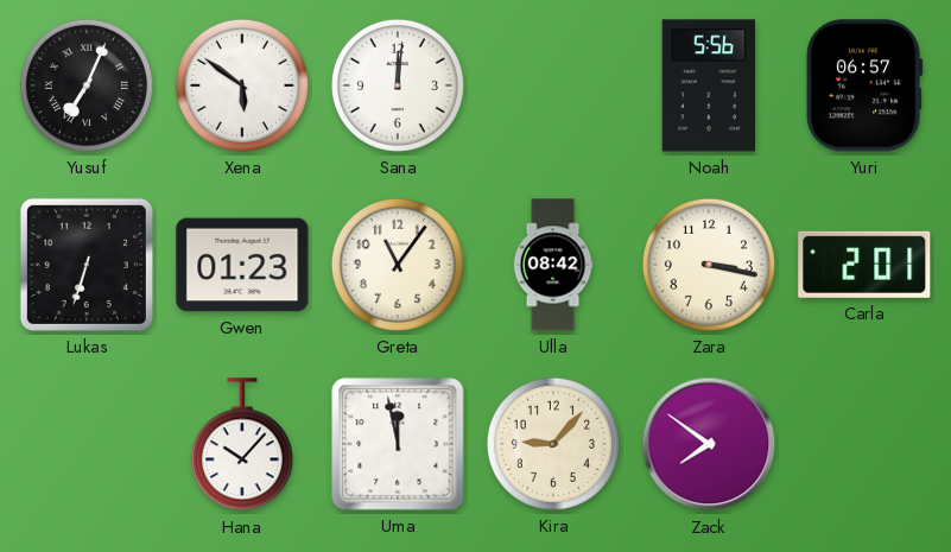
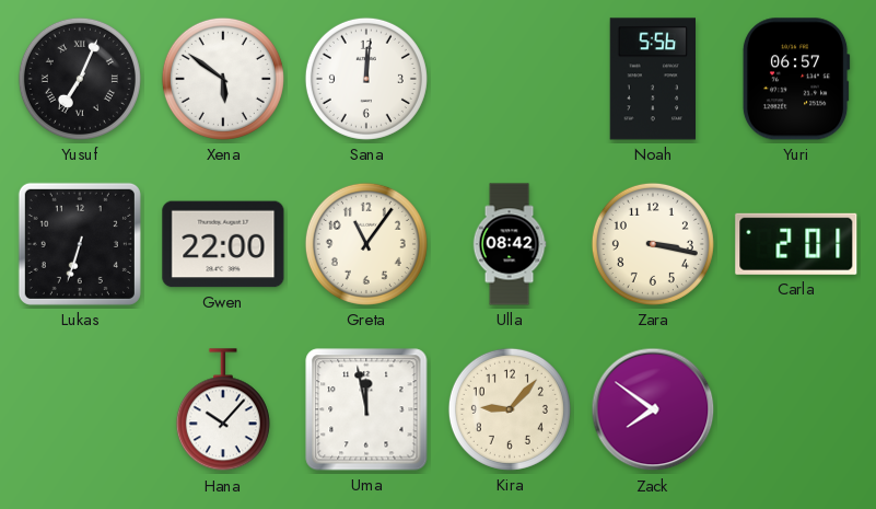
Gwen: 01:23 -> 22:00 (223, 244)
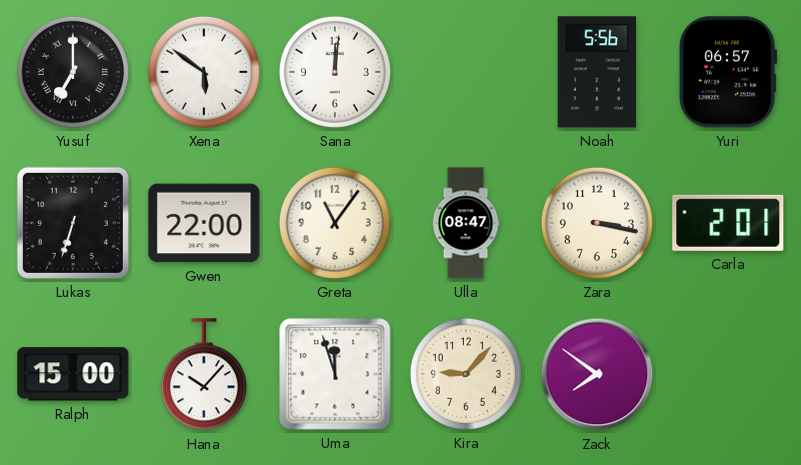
Yusuf: 7:04 -> 7:00 (73, 72)
Ulla: 08:42 -> 08:47 (466, 223)
Ralph: none -> 15:00 (73, 374)
Uma: 11:58 -> 11:57 (335, 374)
